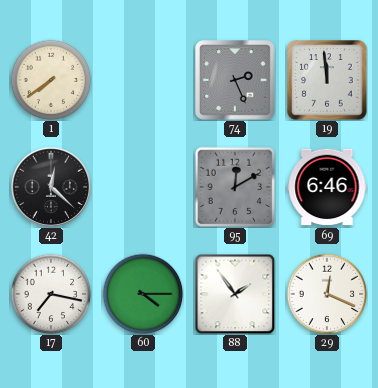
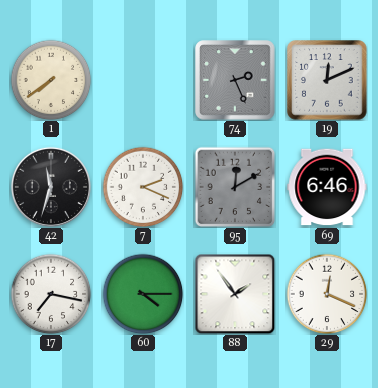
19: 11:59 -> 12:11 (327, 80)
42: 12:22 -> 11:33 (51, 187)
7: none -> 2:19 (143, 187)
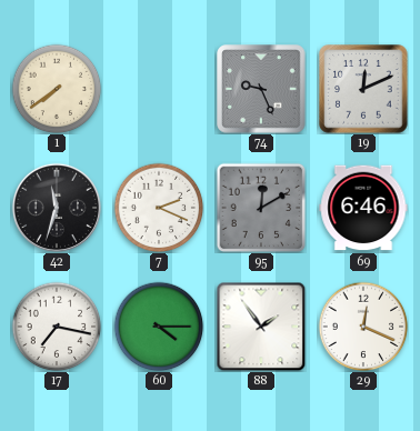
74: 2:26 -> 9:26 (261, 89)
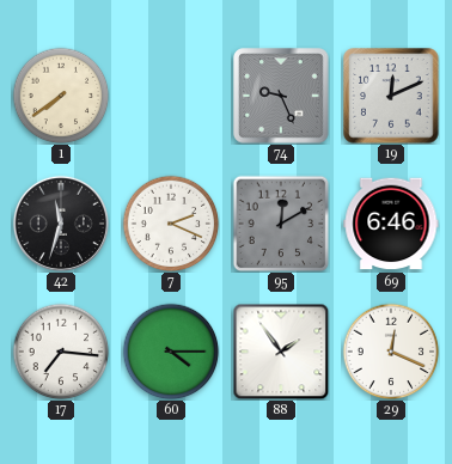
17: 7:17 -> 7:16 (61, 352)
